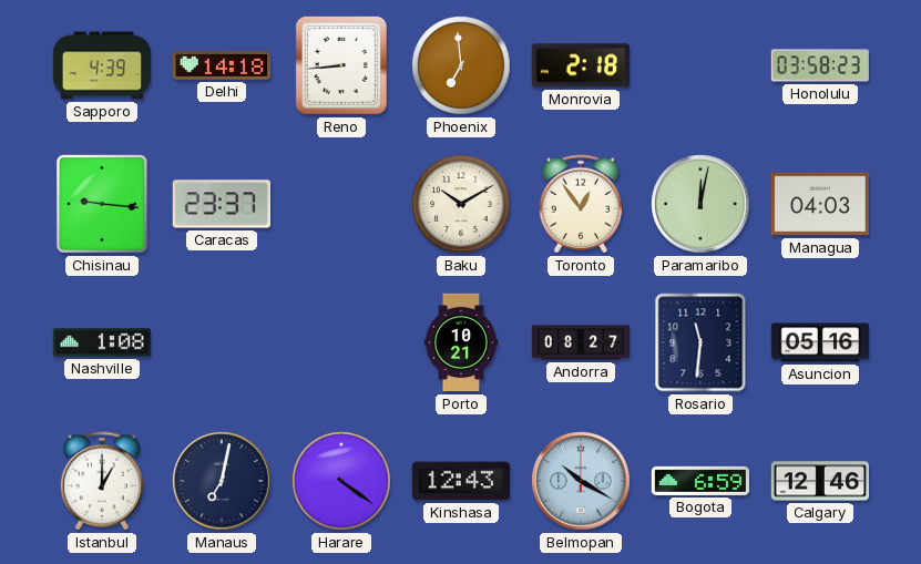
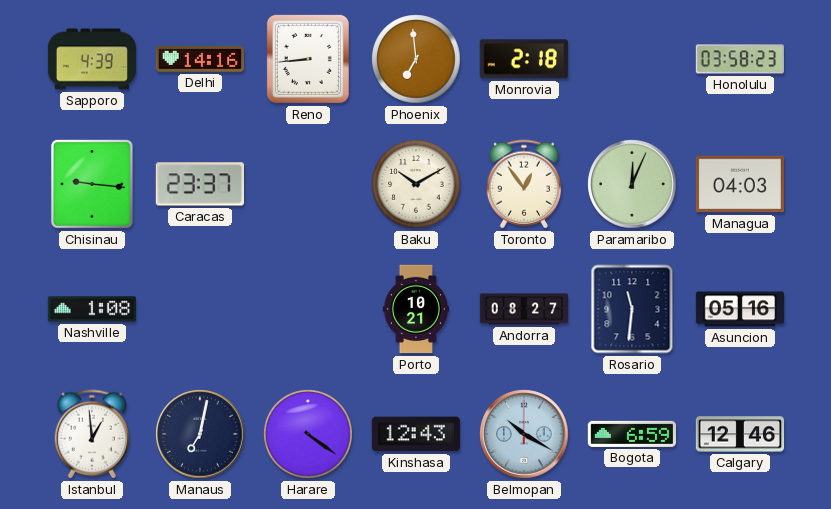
Delhi: 14:18 -> 14:16 (199, 59)
Paramaribo: 12:02 -> 12:04 (632, 184)
Istanbul: 1:00 -> 12:59 (91, 434)
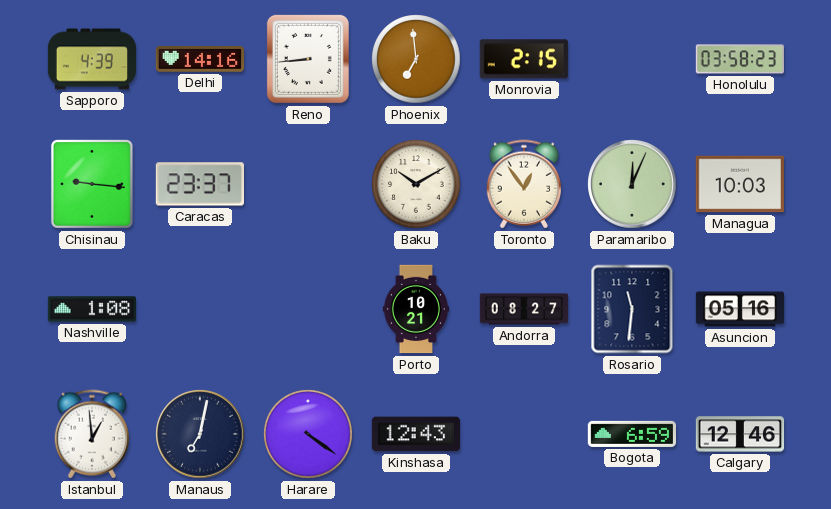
Monrovia: 2:18 -> 2:15 (524, 59)
Managua: 04:03 -> 10:03 (739, 184)
Belmopan: 10:20 -> none (524, 434)
